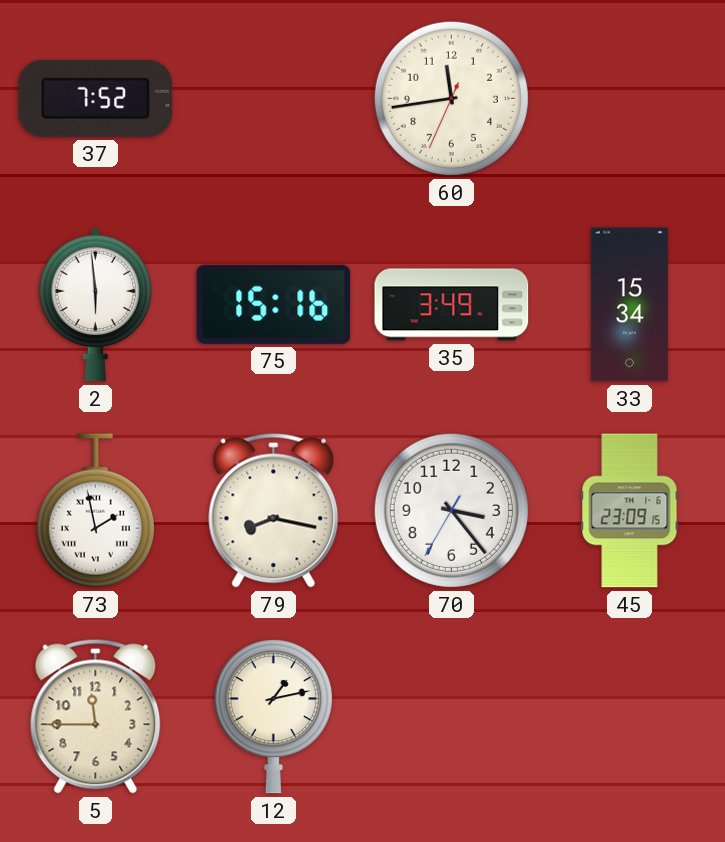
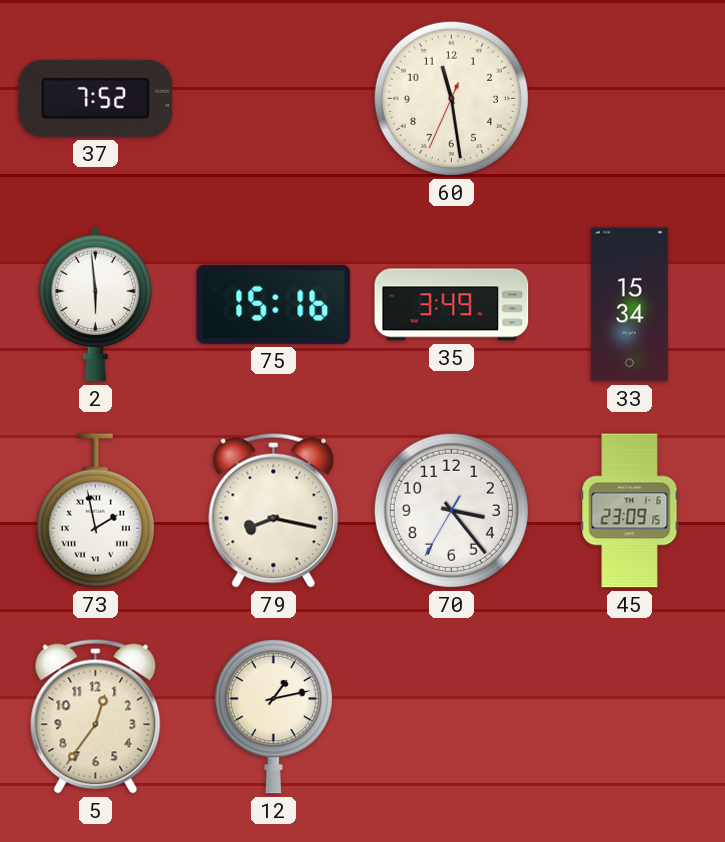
60: 11:43 -> 11:28 (451, 98)
5: 11:45 -> 12:36 (96, 716)
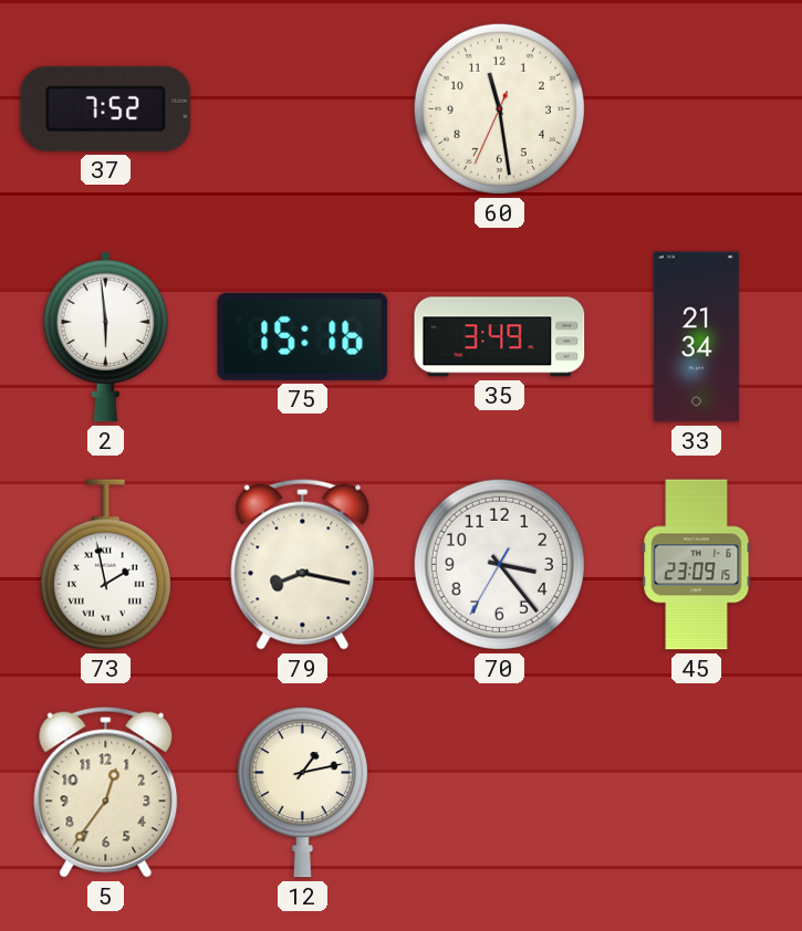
33: 15:34 -> 21:34 (696, 337)
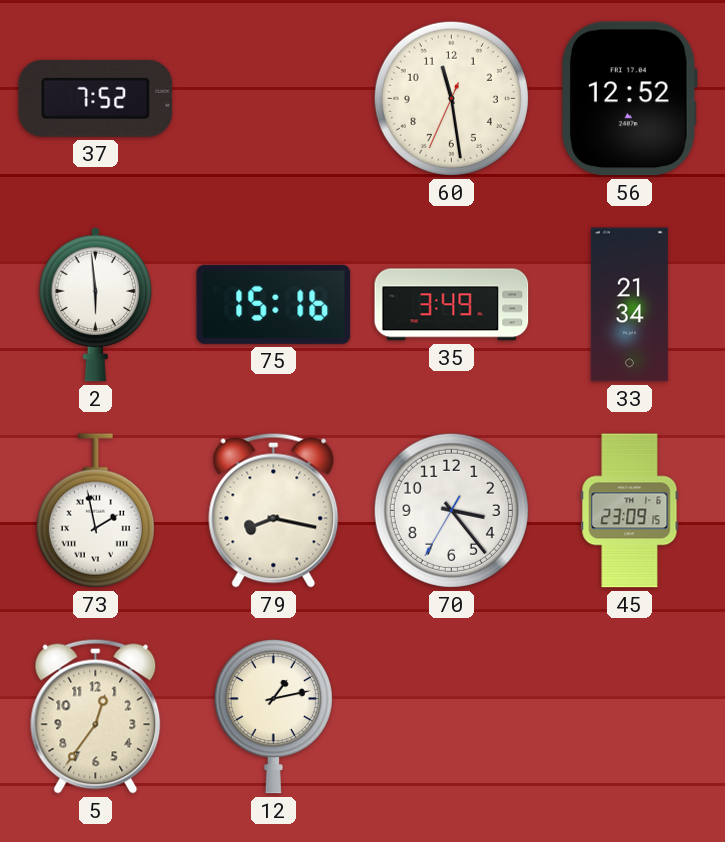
56: none -> 12:52 (629, 99)
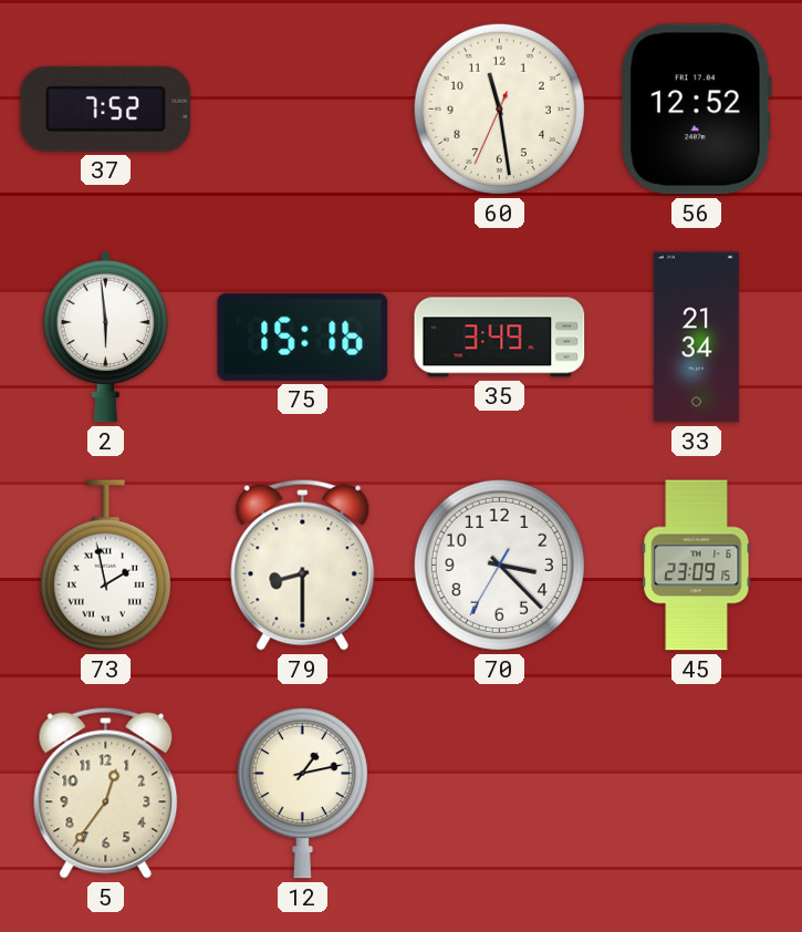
79: 8:17 -> 8:30 (303, 565)
70: 3:23 -> 3:22 (499, 565)
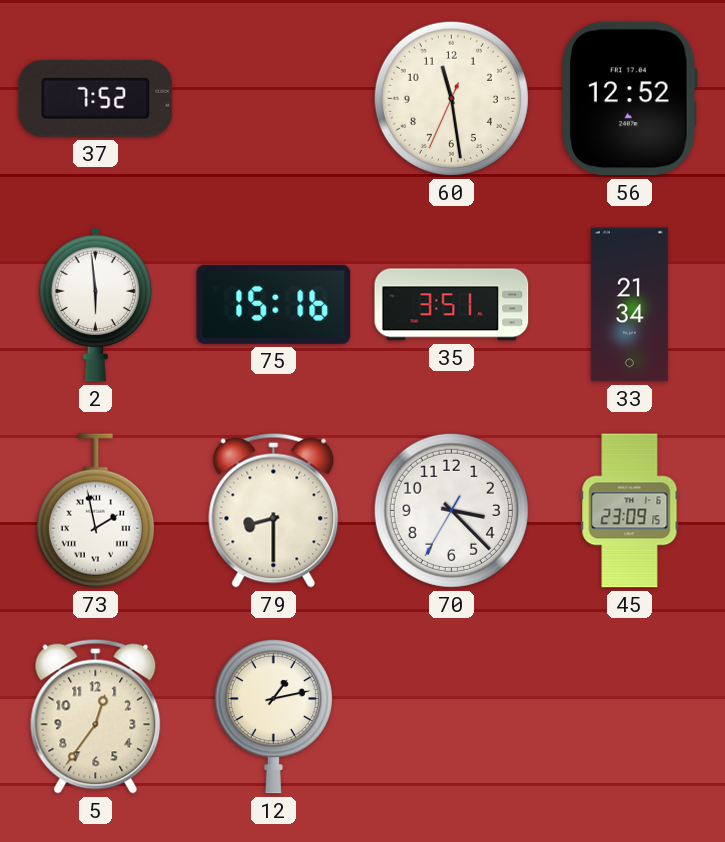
35: 3:49 -> 3:51 (452, 305)
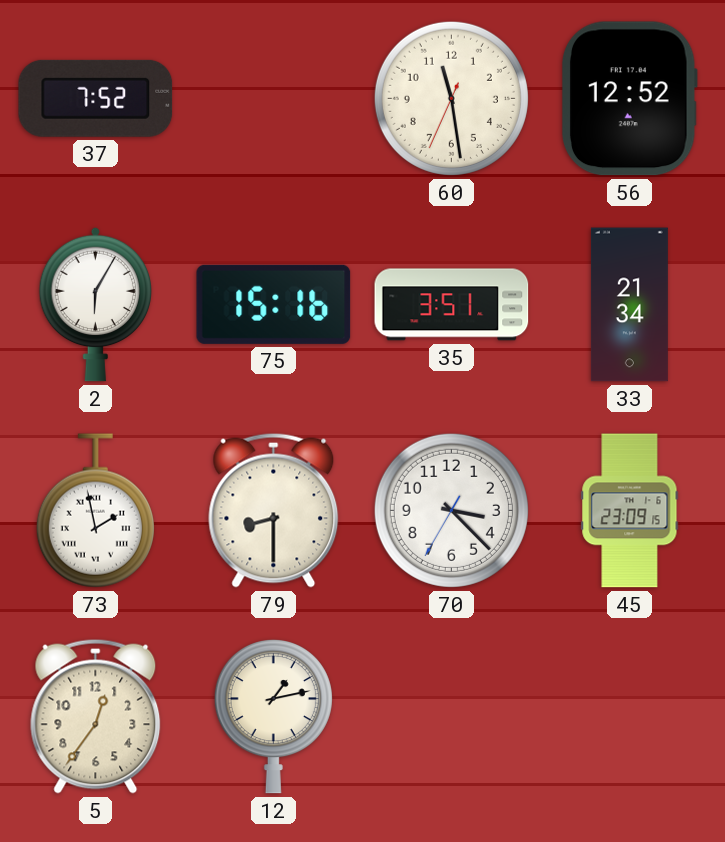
2: 5:59 -> 6:05 (96, 304)
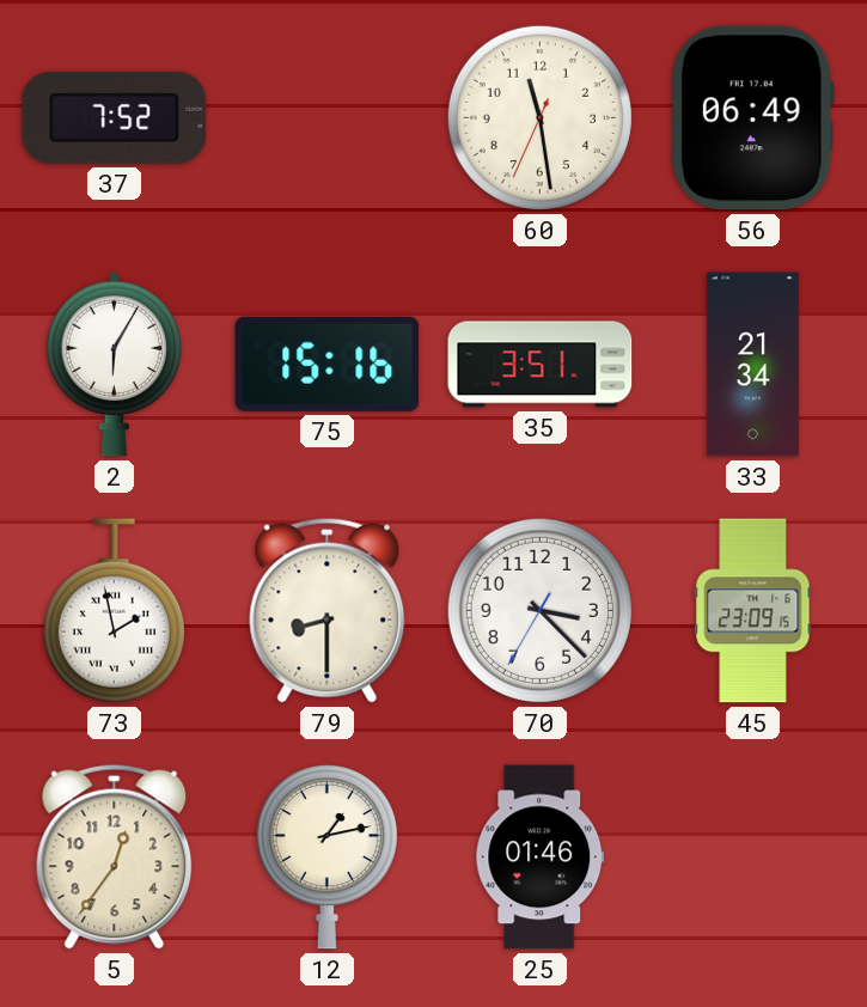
56: 12:52 -> 06:49 (752, 118)
25: none -> 01:46 (541, 858)
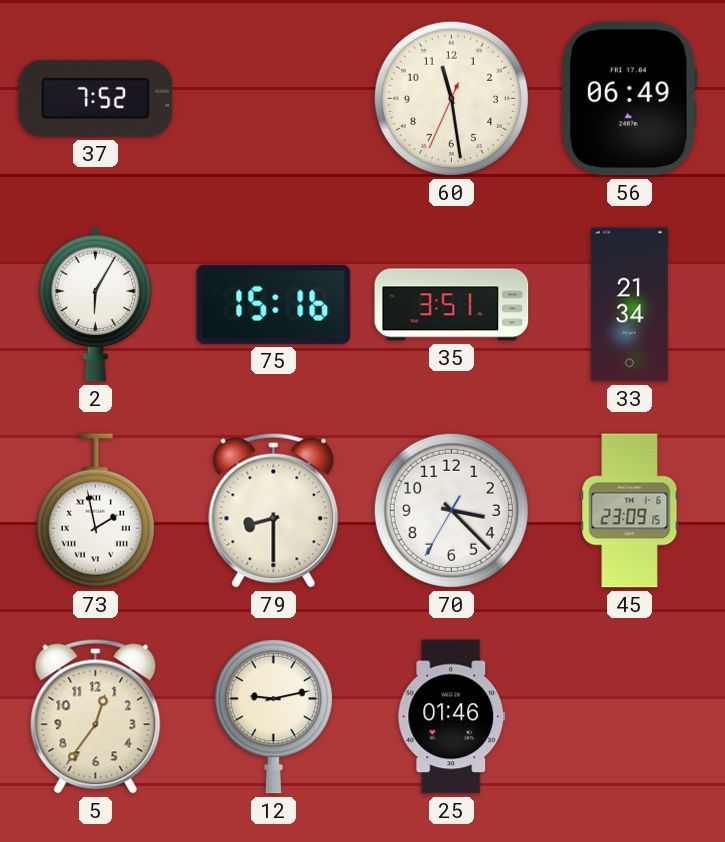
12: 1:13 -> 9:13 (273, 716)
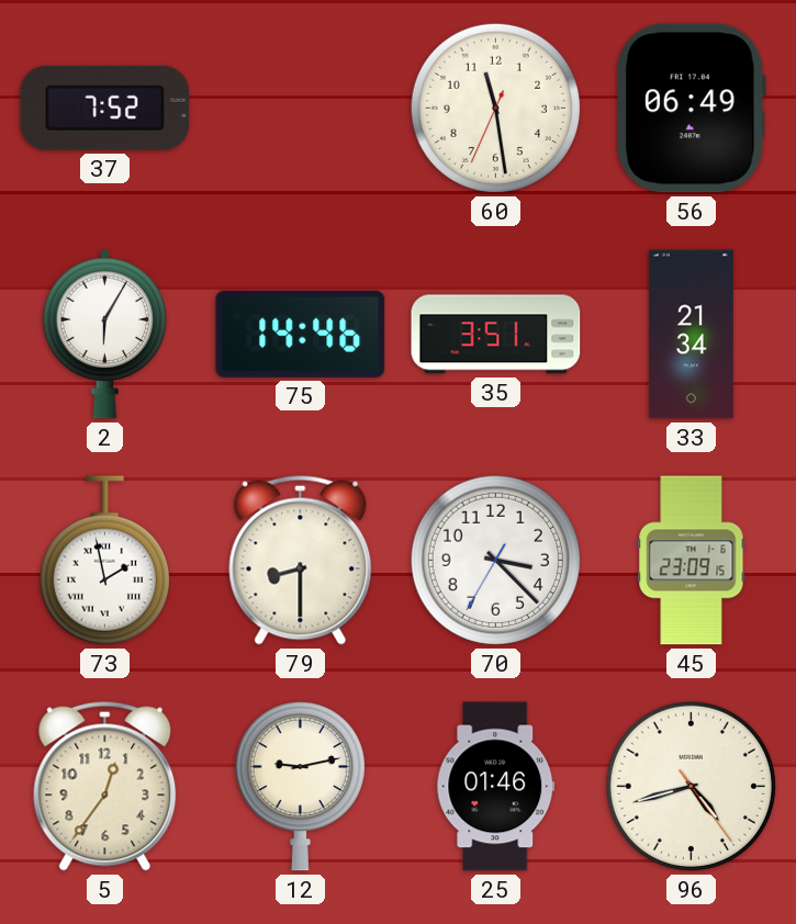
75: 15:16 -> 14:46 (301, 334)
96: none -> 4:42 (691, 786)
